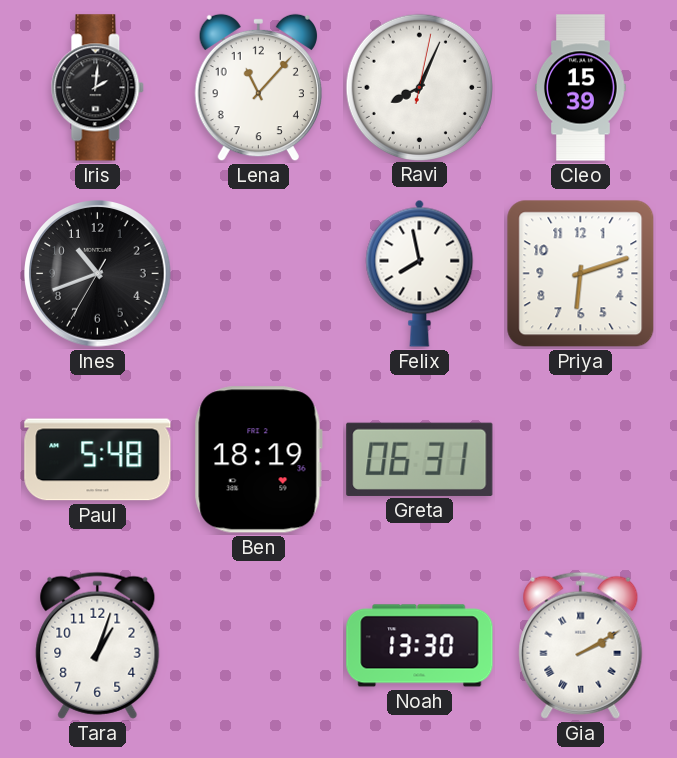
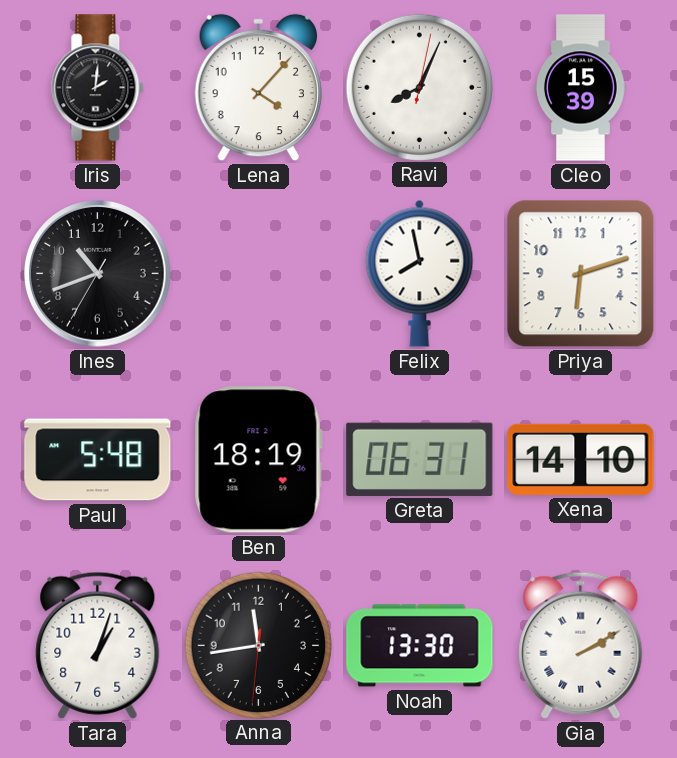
Lena: 11:07 -> 4:07 (258, 88)
Xena: none -> 14:10 (581, 459)
Anna: none -> 11:43 (258, 645)
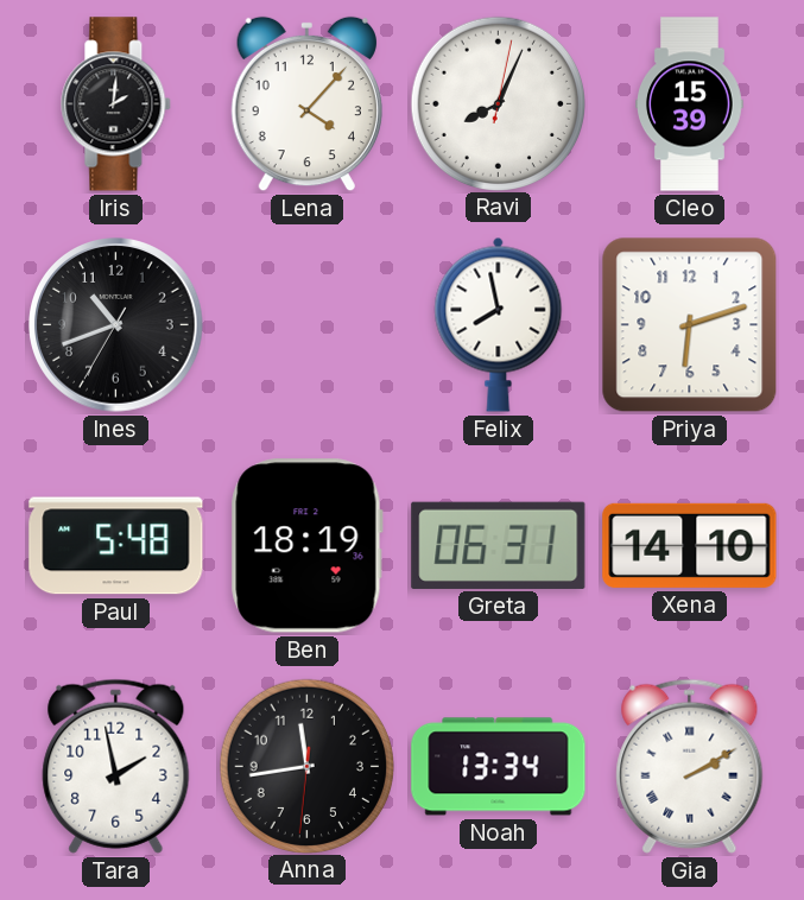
Tara: 1:03 -> 1:58 (116, 766)
Noah: 13:30 -> 13:34 (499, 767)
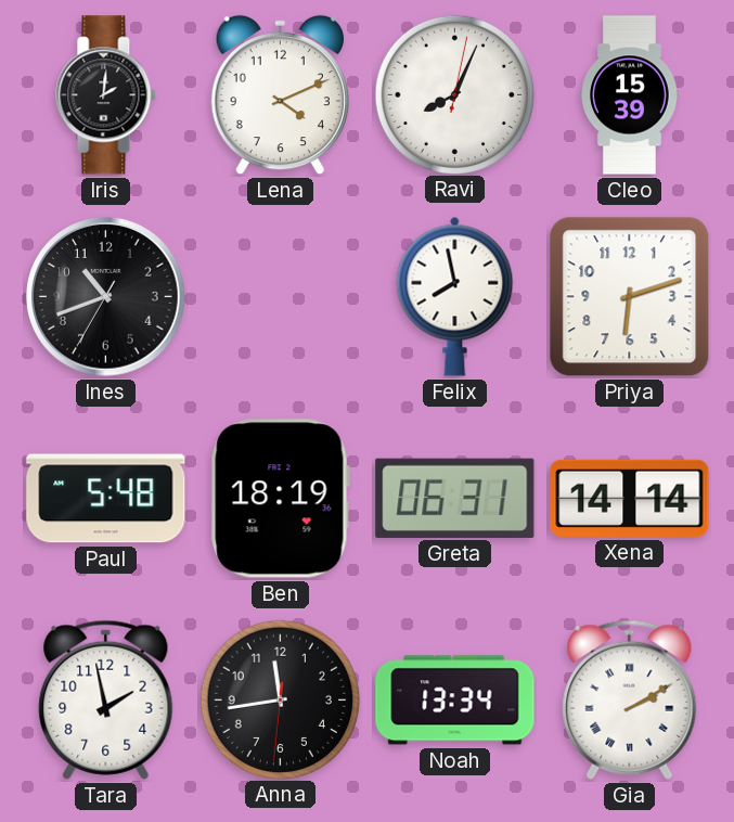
Lena: 4:07 -> 4:11 (280, 95)
Xena: 14:10 -> 14:14 (630, 498)
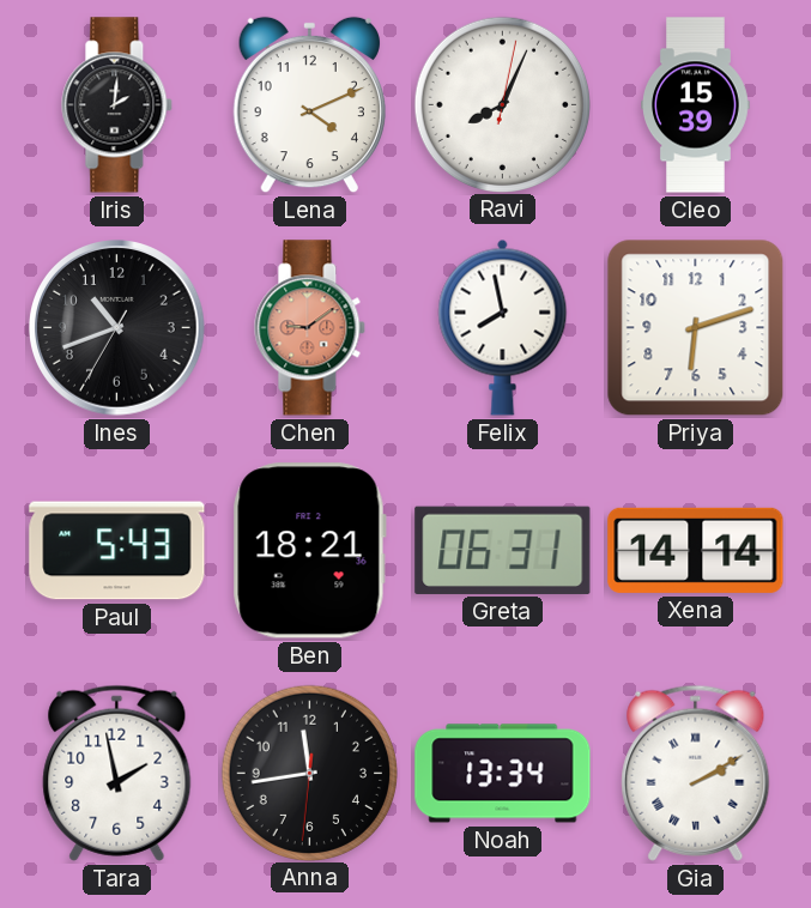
Chen: none -> 9:09 (310, 328)
Paul: 5:48 -> 5:43 (117, 551)
Ben: 18:19 -> 18:21 (309, 551)
